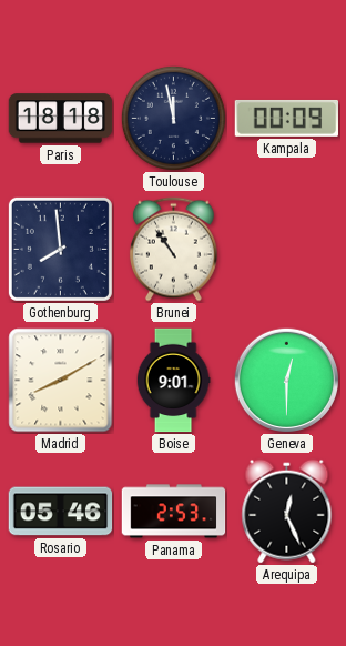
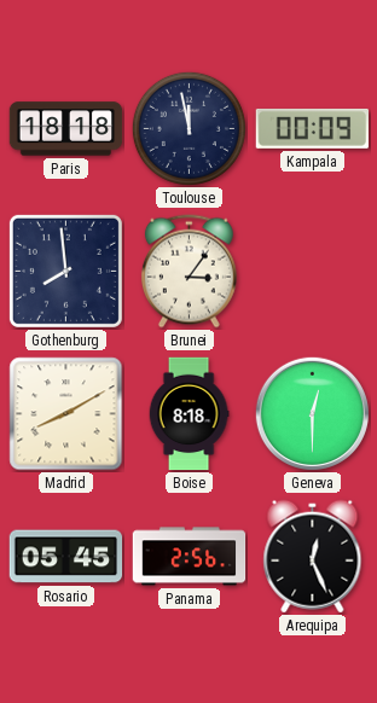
Brunei: 10:54 -> 3:06 (188, 272)
Boise: 9:01 -> 8:18 (188, 414)
Rosario: 05:46 -> 05:45 (66, 557)
Panama: 2:53 -> 2:56 (190, 557)
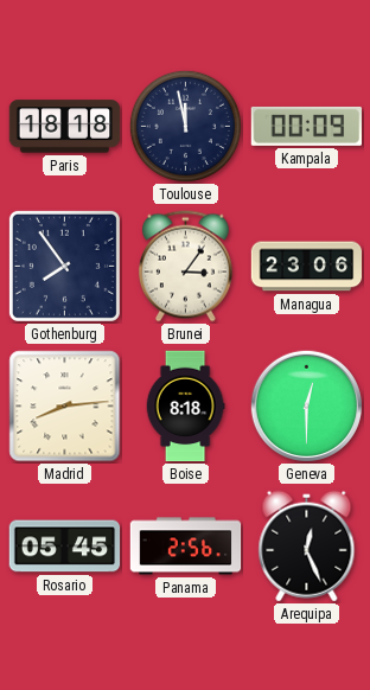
Gothenburg: 7:59 -> 7:54 (64, 266)
Managua: none -> 23:06 (307, 267)
Madrid: 8:10 -> 8:14 (65, 407)
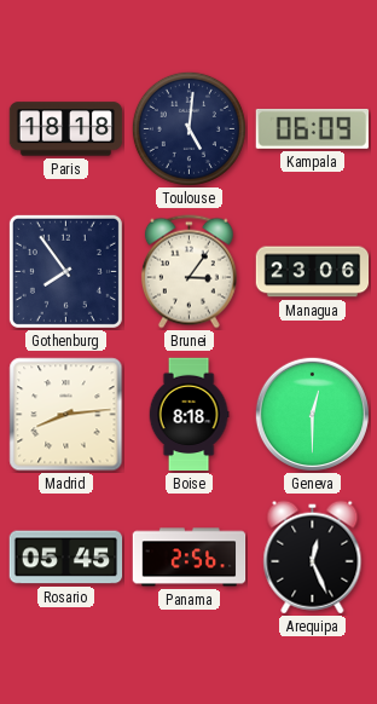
Toulouse: 11:58 -> 5:01 (188, 128)
Kampala: 00:09 -> 06:09 (312, 128)
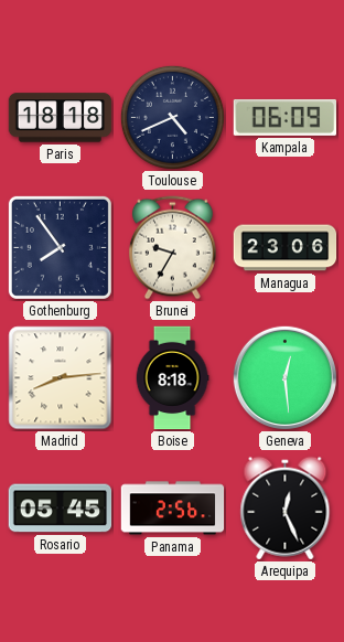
Toulouse: 5:01 -> 4:41 (172, 117)
Brunei: 3:06 -> 9:35 (172, 248)
Geneva: 12:30 -> 12:29 (284, 377)
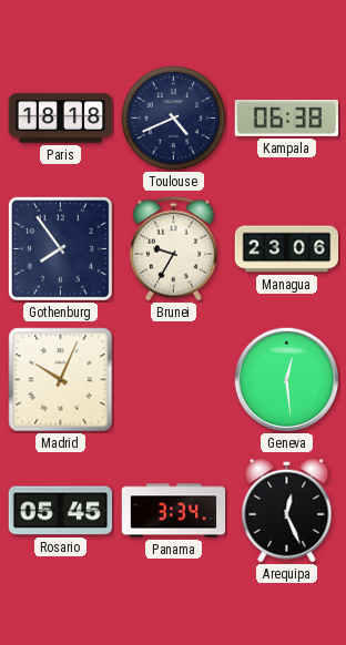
Kampala: 06:09 -> 06:38 (286, 117)
Madrid: 8:14 -> 10:04 (61, 380)
Boise: 8:18 -> none (172, 378)
Panama: 2:56 -> 3:34 (174, 511)
